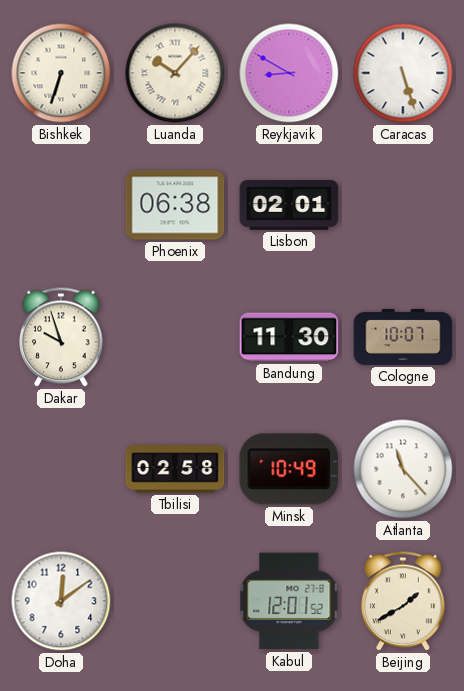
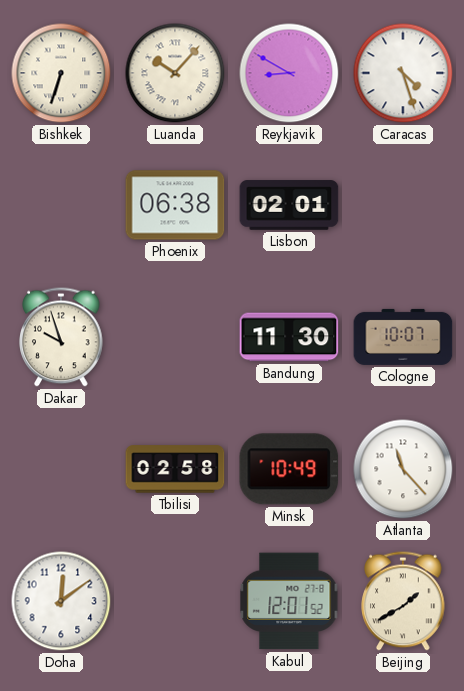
Caracas: 5:27 -> 4:27 (403, 73)
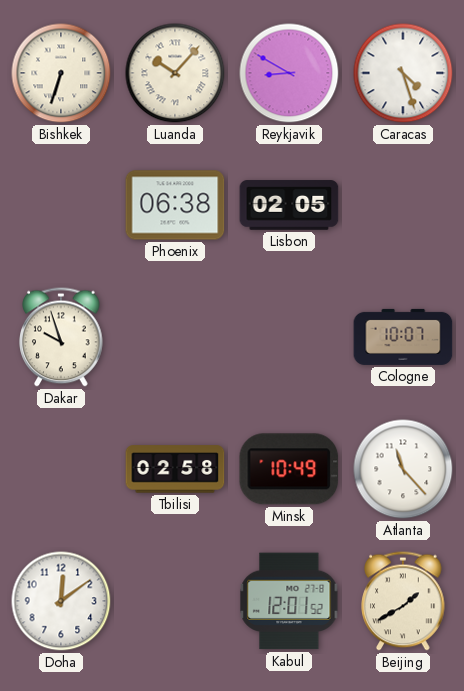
Lisbon: 02:01 -> 02:05 (289, 205)
Bandung: 11:30 -> none (289, 337)
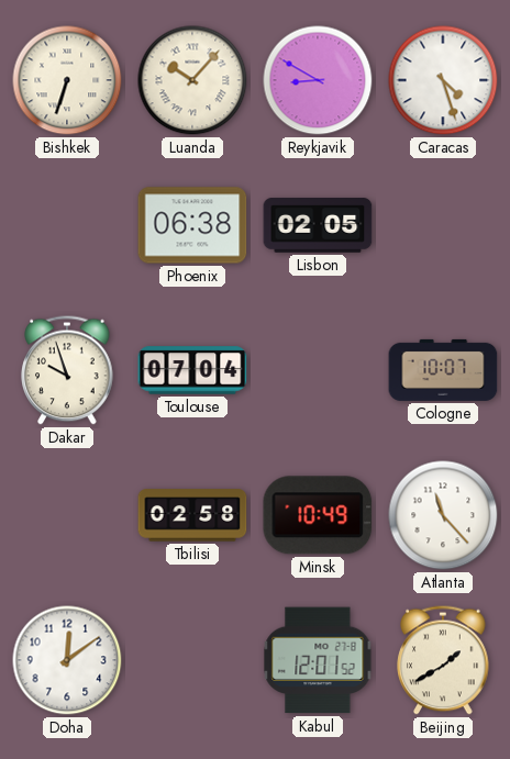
Toulouse: none -> 07:04 (192, 370)
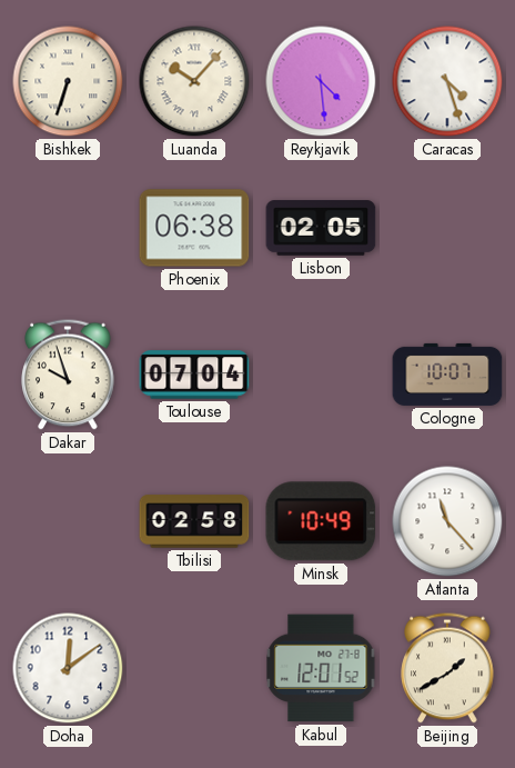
Reykjavik: 8:50 -> 4:29 (321, 81)
